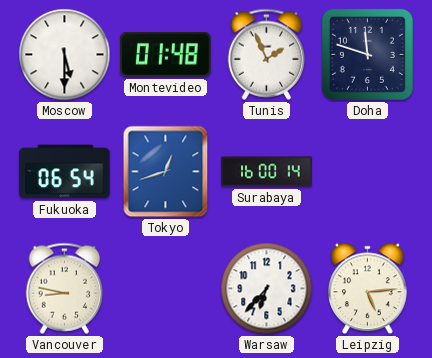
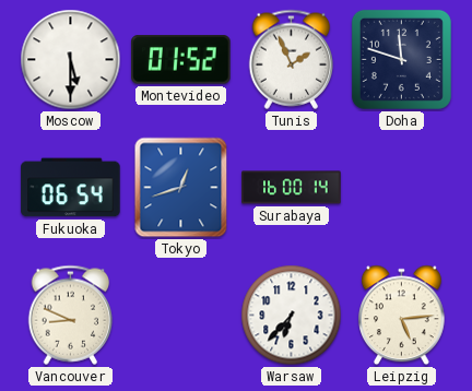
Montevideo: 01:48 -> 01:52 (181, 60)
Vancouver: 8:47 -> 8:49 (71, 315)
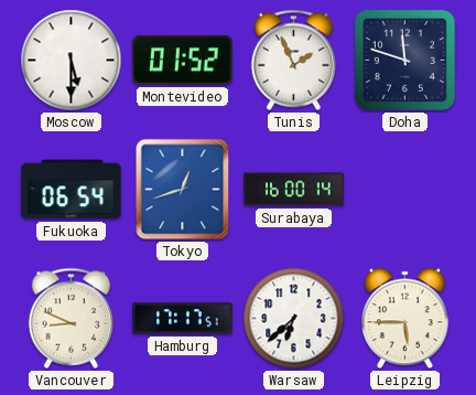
Hamburg: none -> 17:17 (183, 319)
Warsaw: 6:37 -> 6:38 (294, 319)
Leipzig: 5:14 -> 5:45 (405, 319)
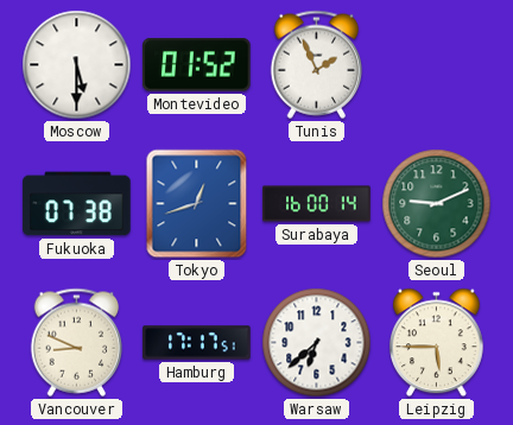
Doha: 11:48 -> none (404, 60)
Fukuoka: 06:54 -> 07:38 (77, 204)
Seoul: none -> 9:11 (437, 204)
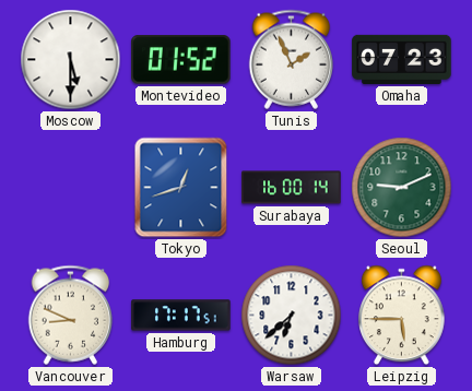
Omaha: none -> 07:23 (402, 59)
Fukuoka: 07:38 -> none (77, 204)
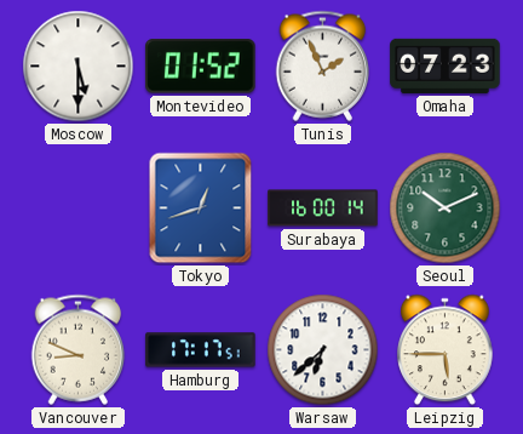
Seoul: 9:11 -> 10:11 (446, 209)
